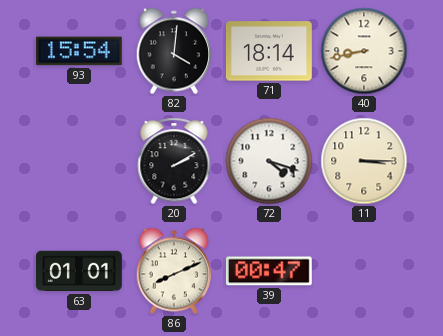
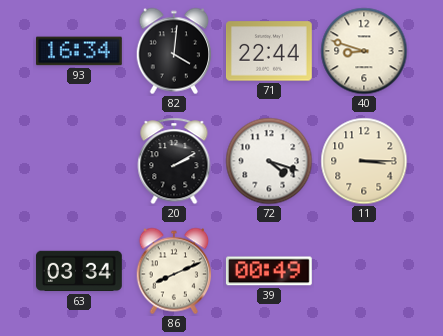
93: 15:54 -> 16:34 (80, 51)
71: 18:14 -> 22:44 (270, 51)
40: 8:43 -> 8:48 (364, 51)
63: 01:01 -> 03:34 (79, 271)
39: 00:47 -> 00:49 (269, 271)
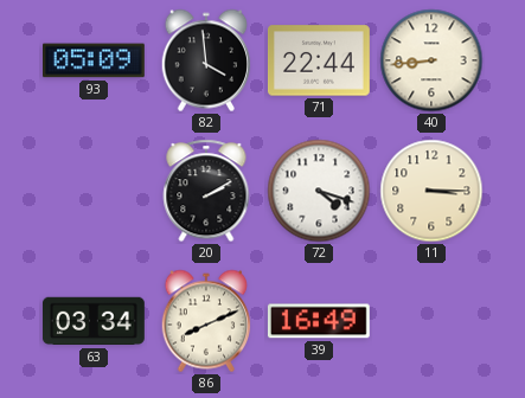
93: 16:34 -> 05:09 (95, 60)
82: 4:01 -> 3:59 (206, 60)
40: 8:48 -> 8:44 (431, 60)
39: 00:49 -> 16:49 (319, 321)
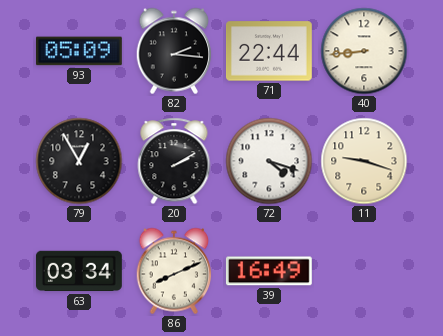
82: 3:59 -> 2:16 (174, 51)
79: none -> 12:55 (79, 161)
11: 3:15 -> 9:18 (364, 161)
